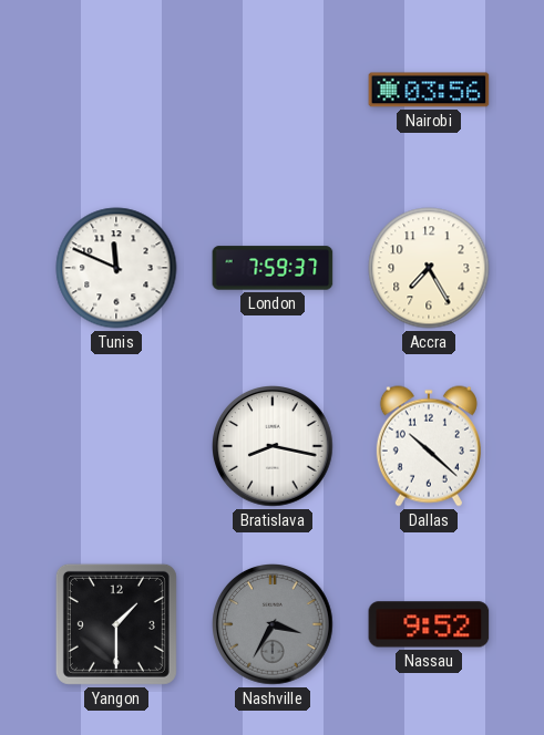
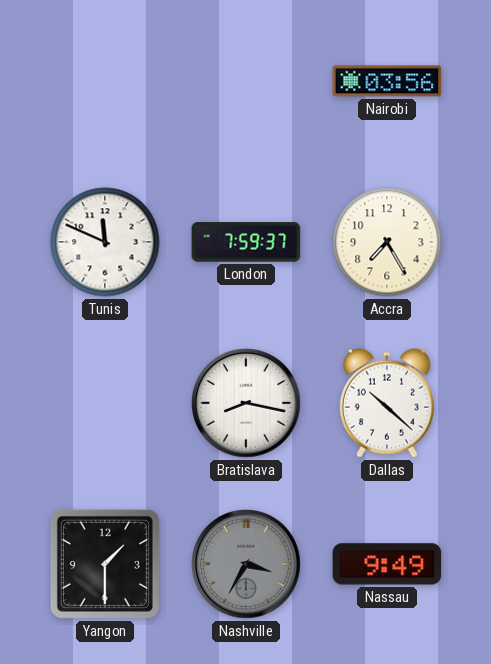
Nassau: 9:52 -> 9:49 (387, 564)
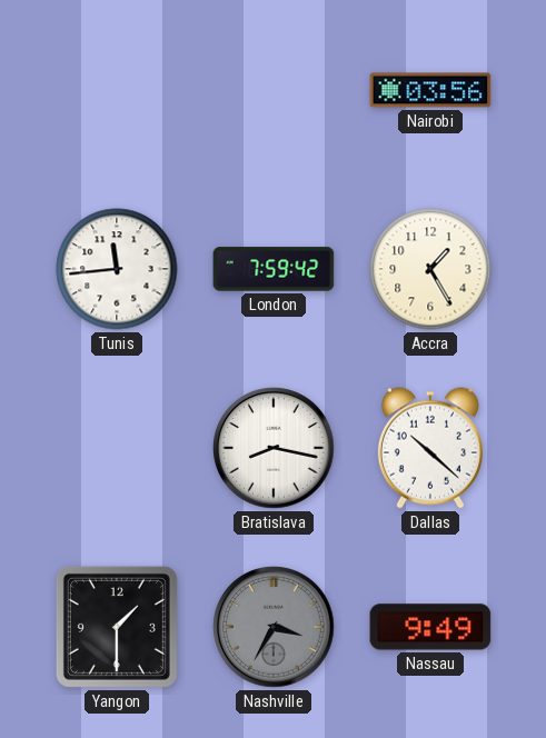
Tunis: 11:49 -> 11:44 (117, 269)
London: 7:59:37 -> 7:59:42 (274, 269)
Accra: 7:25 -> 1:25 (430, 269)
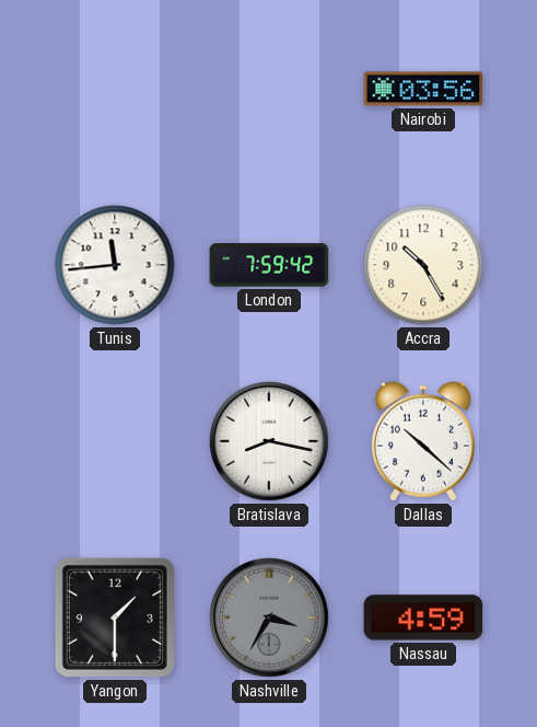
Accra: 1:25 -> 10:25 (423, 265)
Nassau: 9:49 -> 4:59 (423, 618)
